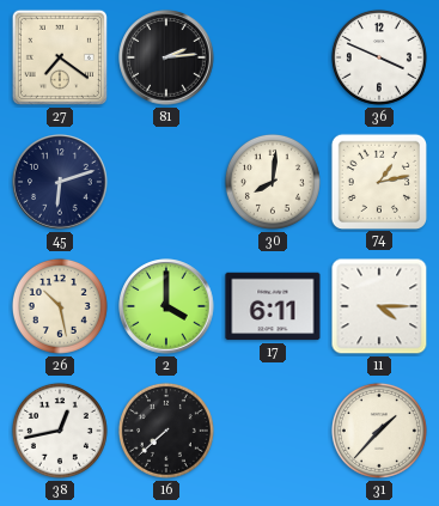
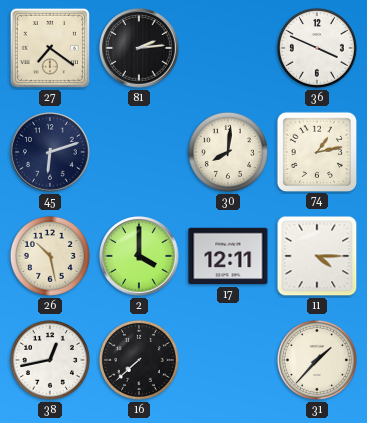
17: 6:11 -> 12:11 (228, 256)
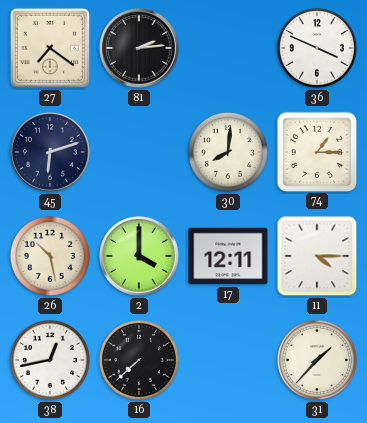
74: 1:13 -> 1:15 (316, 151)
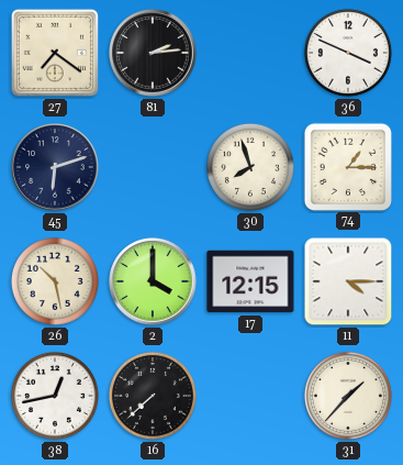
30: 8:01 -> 7:57 (250, 167)
17: 12:11 -> 12:15 (250, 281)
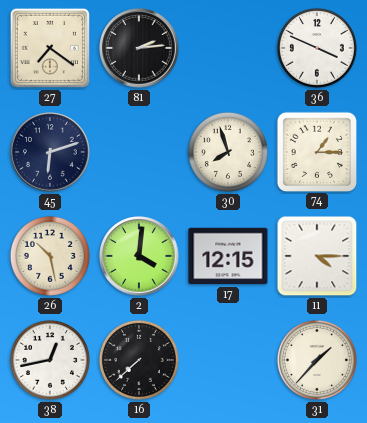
2: 4:00 -> 4:01 (139, 256)
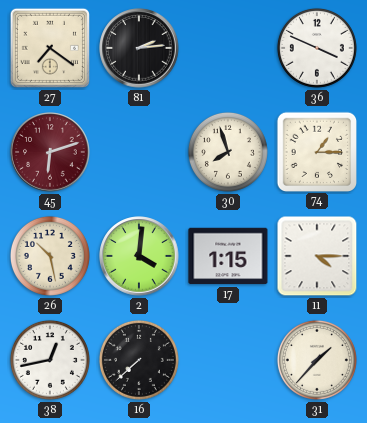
45 dial: navy -> burgundy (50, 152)
17: 12:15 -> 1:15 (228, 256)
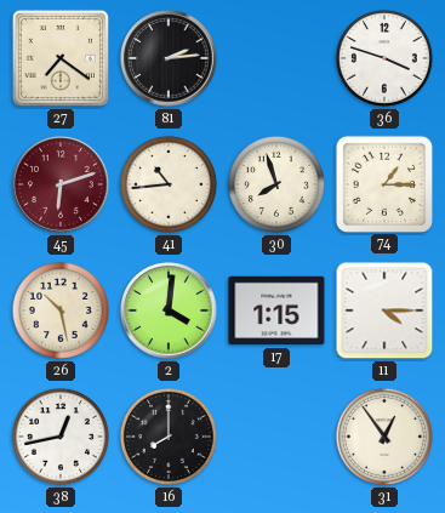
36: 3:49 -> 3:48 (384, 58)
41: none -> 10:44 (169, 184)
16: 7:38 -> 8:00 (169, 437)
31: 1:37 -> 12:54 (384, 437)
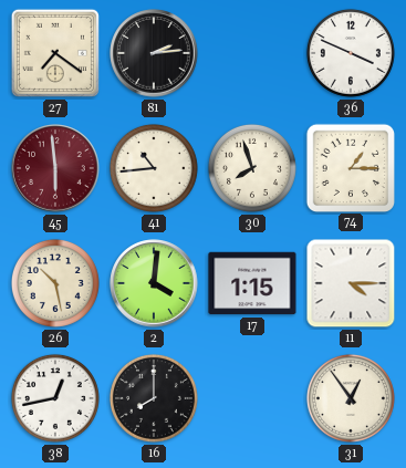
36: 3:48 -> 3:49 (351, 53)
45: 6:12 -> 5:59 (55, 168)
